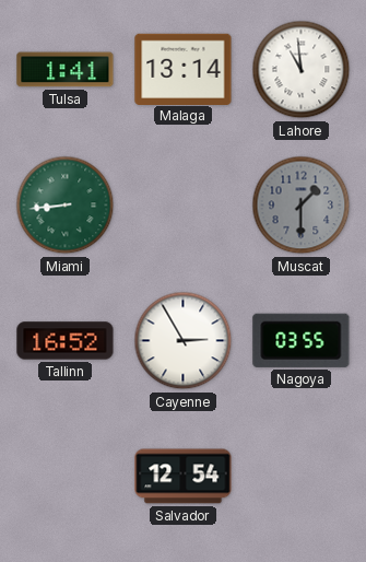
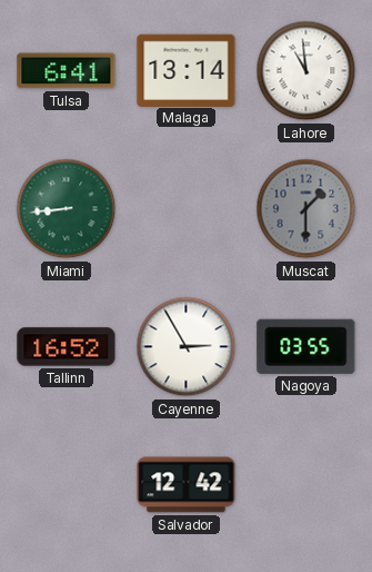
Tulsa: 1:41 -> 6:41 (67, 71)
Salvador: 12:54 -> 12:42 (187, 485)
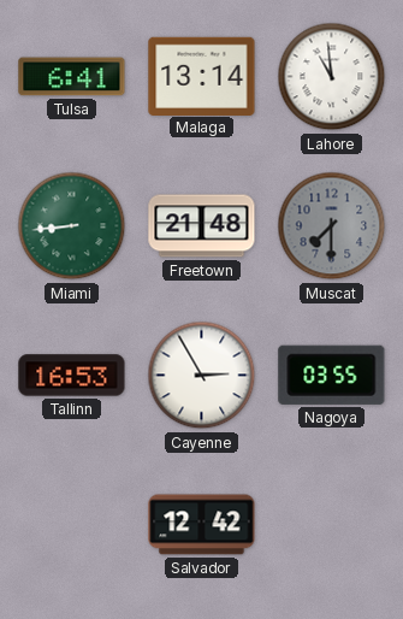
Freetown: none -> 21:48 (202, 226)
Muscat: 1:30 -> 7:30 (332, 226)
Tallinn: 16:52 -> 16:53 (72, 376)
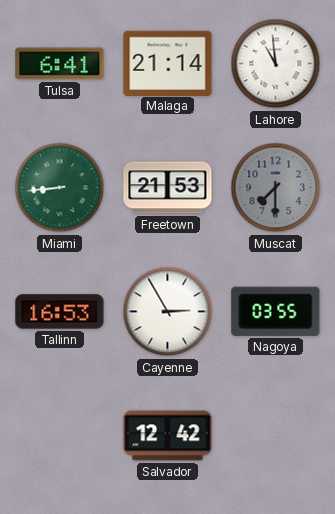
Malaga: 13:14 -> 21:14 (168, 63)
Freetown: 21:48 -> 21:53 (168, 188)
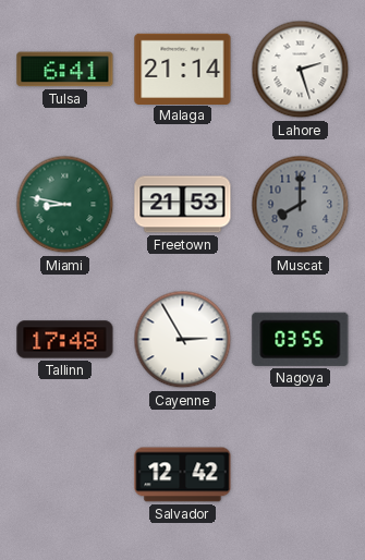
Lahore: 10:59 -> 2:27 (301, 70)
Miami: 8:44 -> 8:47 (65, 205)
Muscat: 7:30 -> 8:00 (301, 205)
Tallinn: 16:53 -> 17:48 (65, 340)
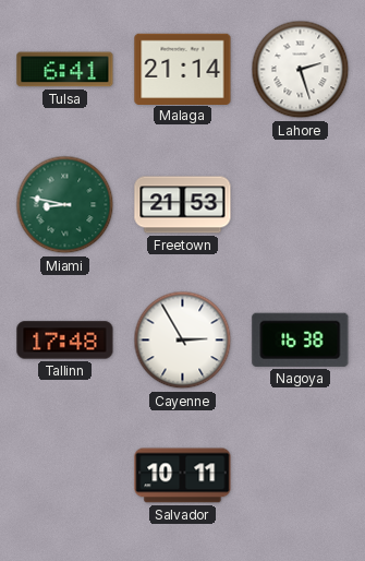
Muscat: 8:00 -> none (301, 205)
Nagoya: 03:55 -> 16:38 (301, 339)
Salvador: 12:42 -> 10:11 (183, 476)
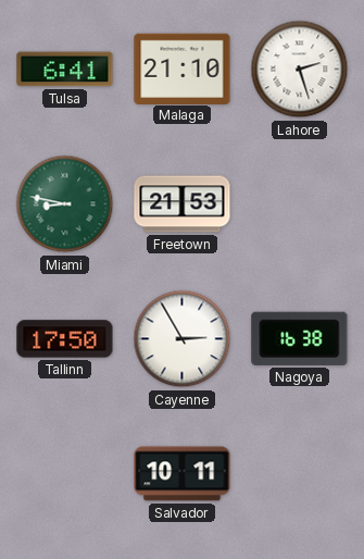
Malaga: 21:14 -> 21:10 (183, 69)
Tallinn: 17:48 -> 17:50 (65, 339)
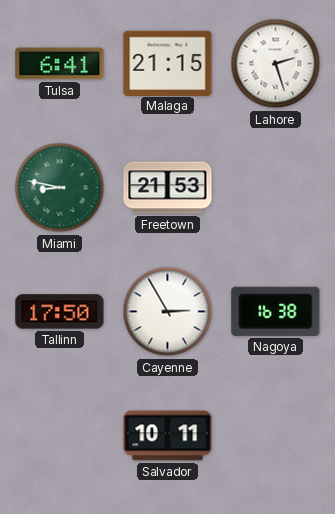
Malaga: 21:10 -> 21:15 (168, 63)
